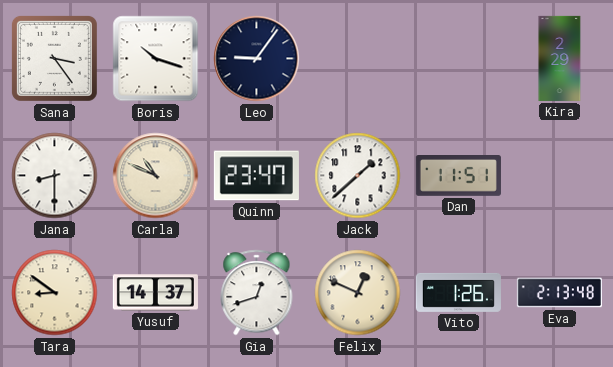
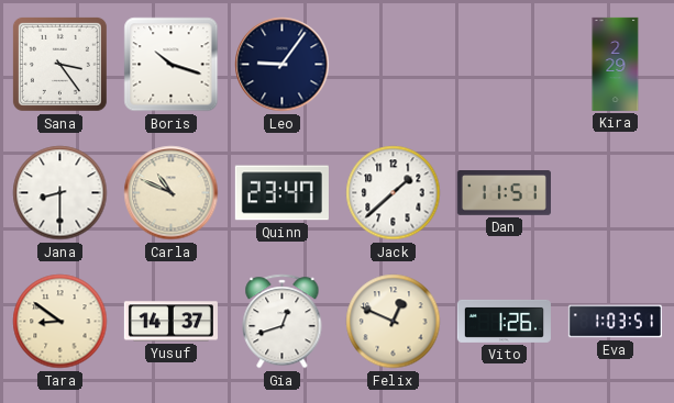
Eva: 2:13 -> 1:03 (615, 322)
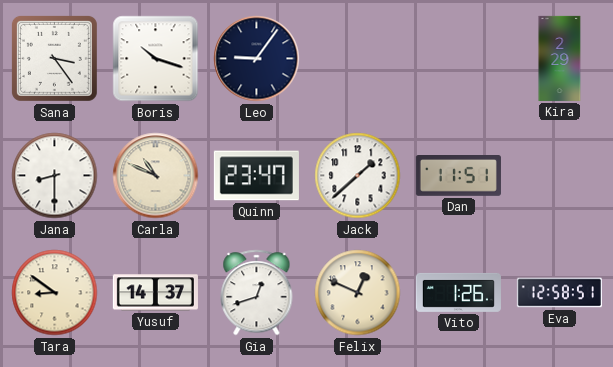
Eva: 1:03 -> 12:58 (559, 293)
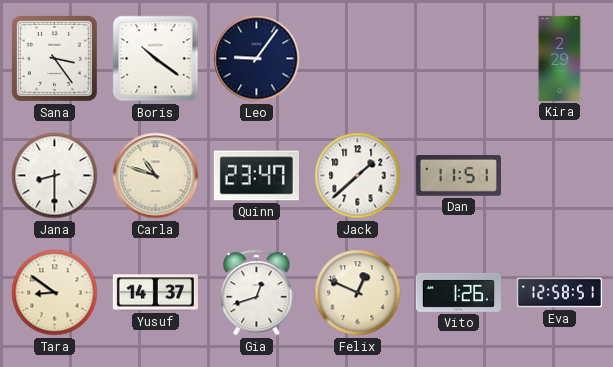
Boris: 10:18 -> 10:21 (156, 59)
Carla: 10:49 -> 10:48 (156, 176)
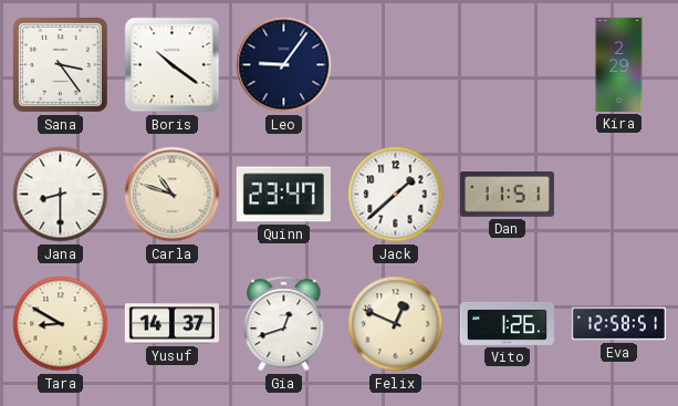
Tara: 8:51 -> 8:50 (61, 324)
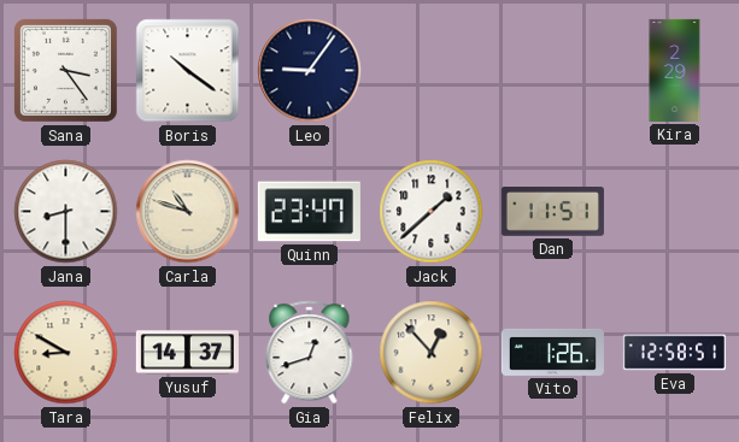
Felix: 12:49 -> 12:53 (432, 353)
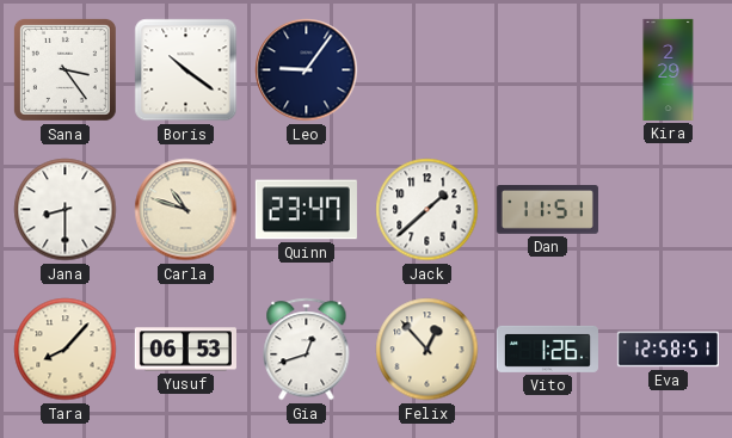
Tara: 8:50 -> 8:07 (66, 350)
Yusuf: 14:37 -> 06:53 (185, 350)
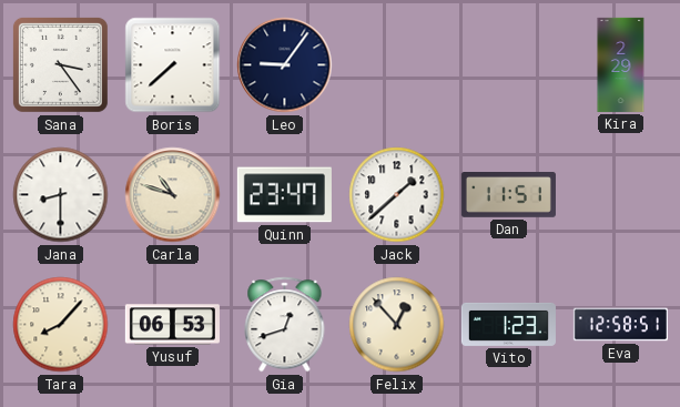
Boris: 10:21 -> 7:38 (173, 65)
Vito: 1:26 -> 1:23 (508, 324)
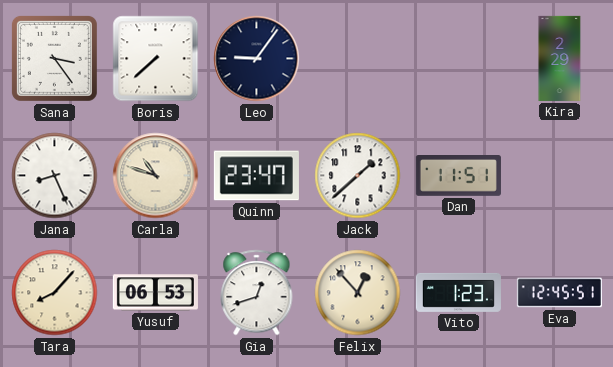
Jana: 8:30 -> 8:26 (55, 176)
Eva: 12:58 -> 12:45 (559, 293)
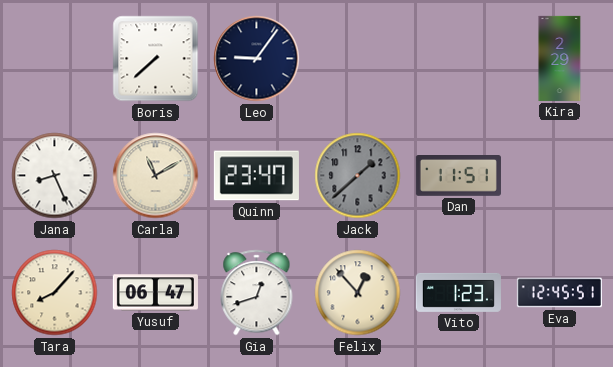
Sana: 3:24 -> none (54, 58)
Carla: 10:48 -> 11:10 (156, 176)
Jack dial: white -> grey (358, 176)
Yusuf: 06:53 -> 06:47 (155, 293)
